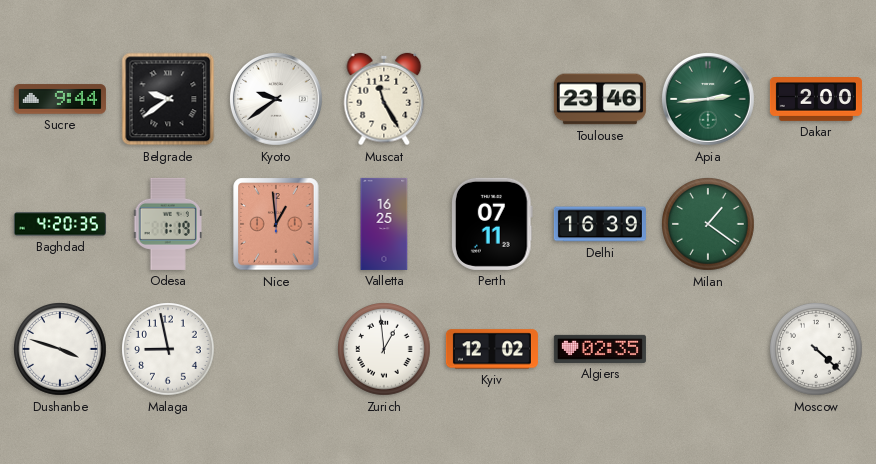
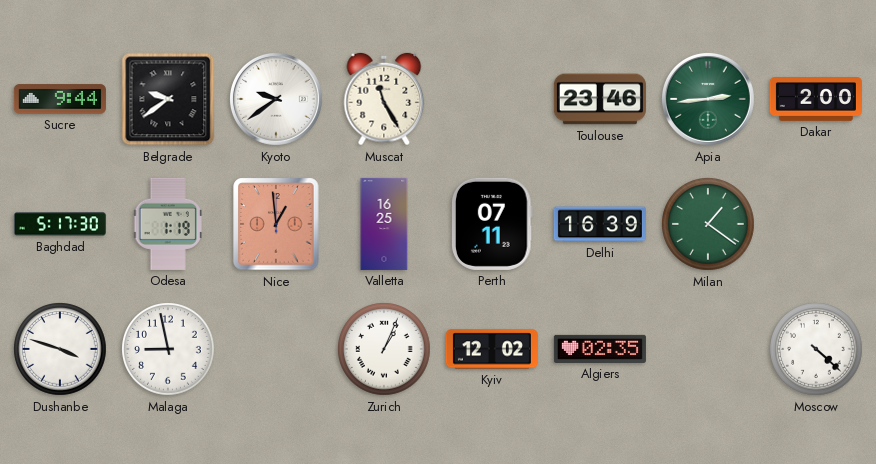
Baghdad: 4:20 -> 5:17 (60, 224)
Zurich: 12:59 -> 1:04 (385, 350)
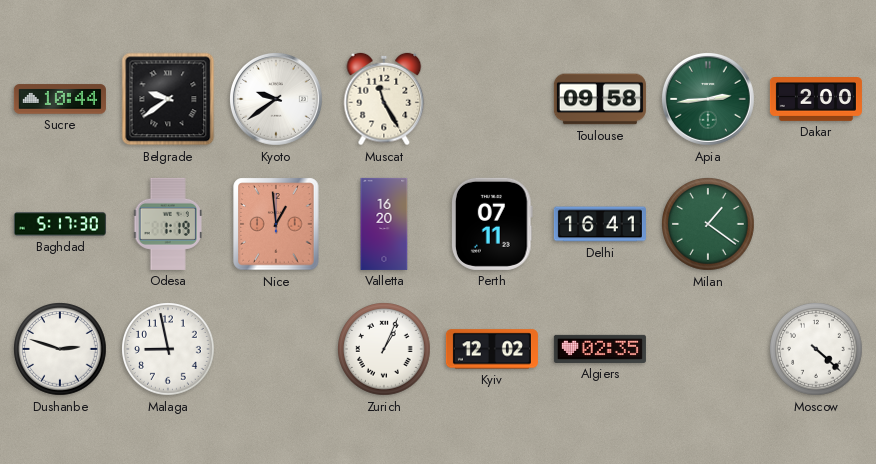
Sucre: 9:44 -> 10:44 (60, 99)
Toulouse: 23:46 -> 09:58 (600, 99)
Valletta: 16:25 -> 16:20 (384, 224)
Delhi: 16:39 -> 16:41 (600, 224)
Dushanbe: 3:48 -> 2:48 (61, 350)
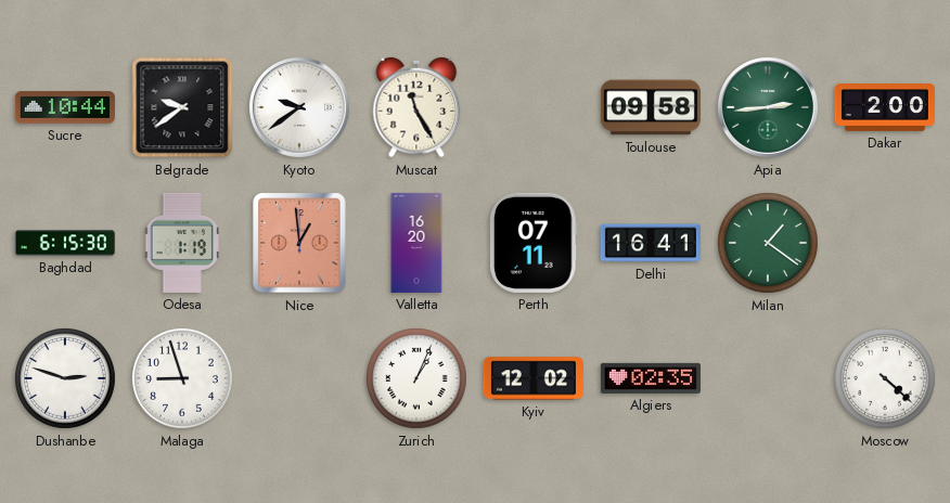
Baghdad: 5:17 -> 6:15 (65, 243)
Malaga: 8:58 -> 8:57 (183, 379)
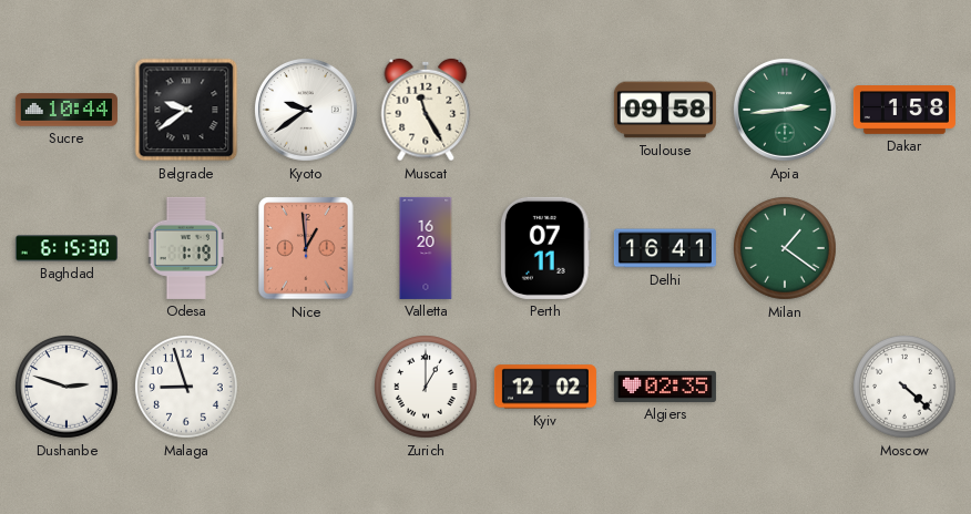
Dakar: 2:00 -> 1:58 (904, 111)
Zurich: 1:04 -> 1:00 (427, 388)
